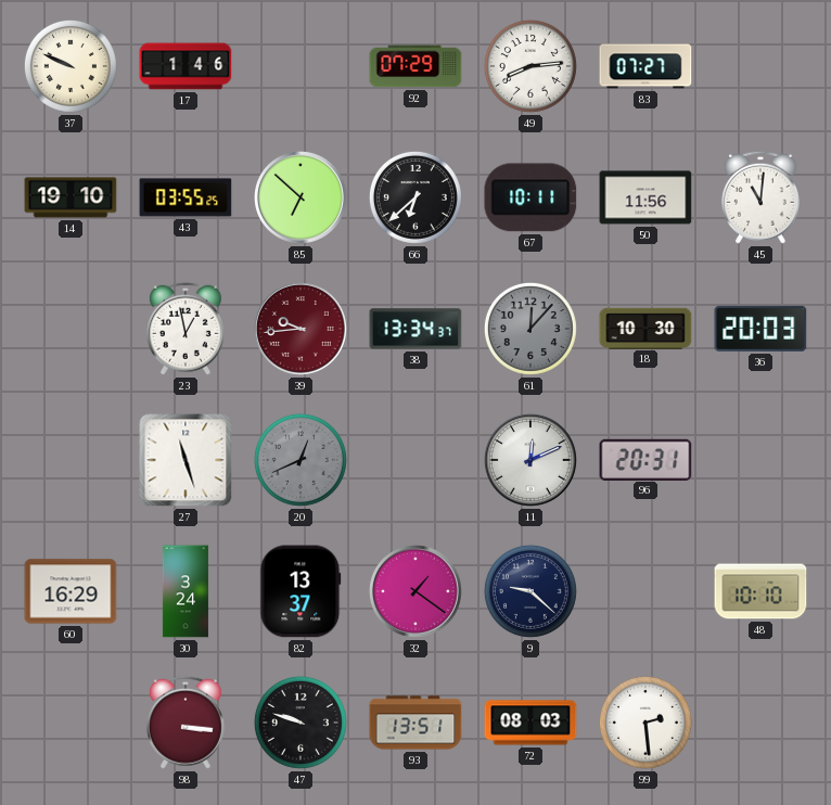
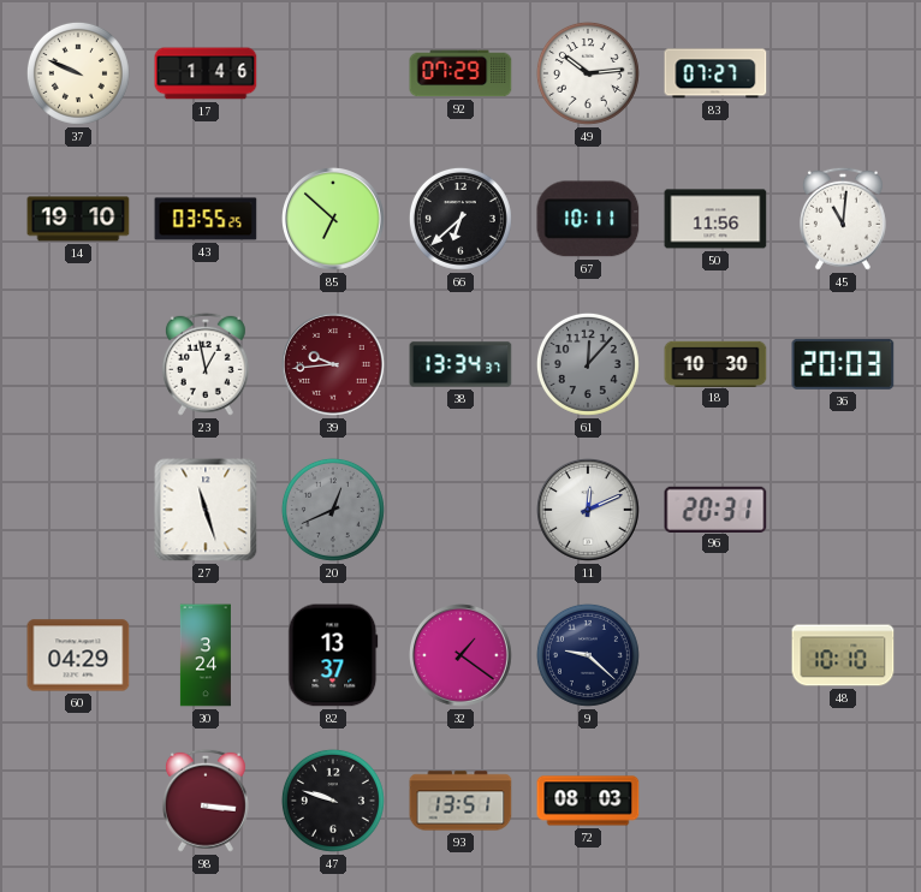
49: 8:14 -> 10:14 (588, 73)
60: 16:29 -> 04:29 (78, 655)
99: 2:29 -> none (645, 723)
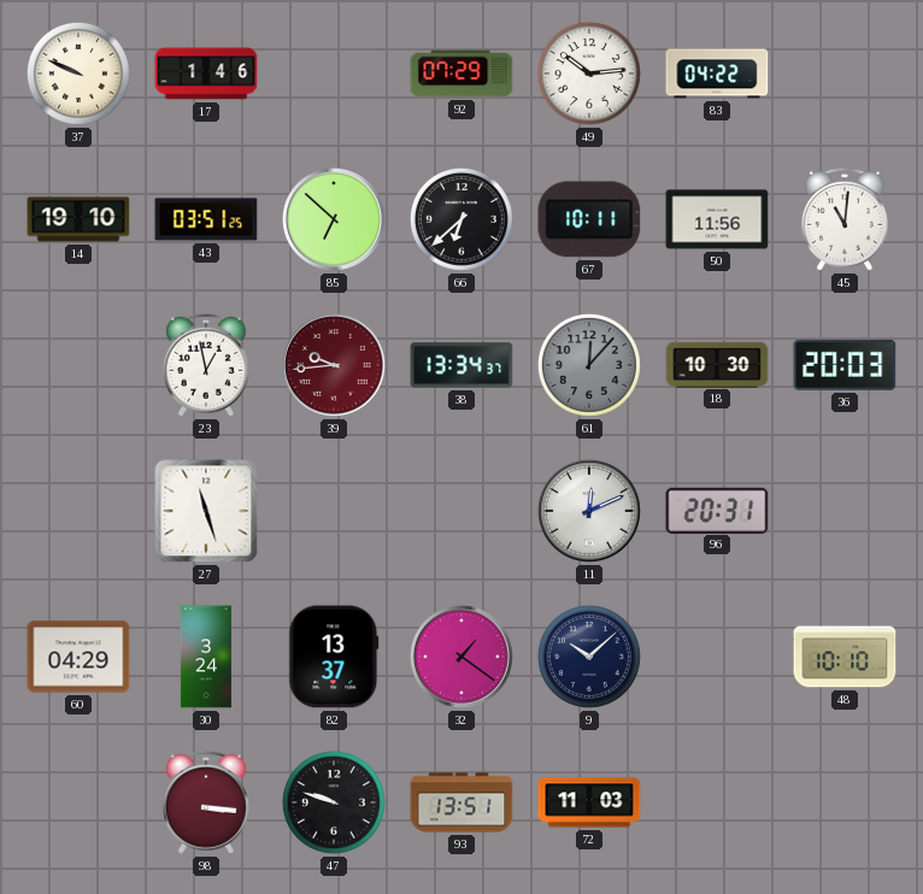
83: 07:27 -> 04:22 (717, 73)
43: 03:55 -> 03:51 (206, 219)
20: 12:41 -> none (333, 510)
9: 9:22 -> 10:08 (589, 657)
72: 08:03 -> 11:03 (589, 802)
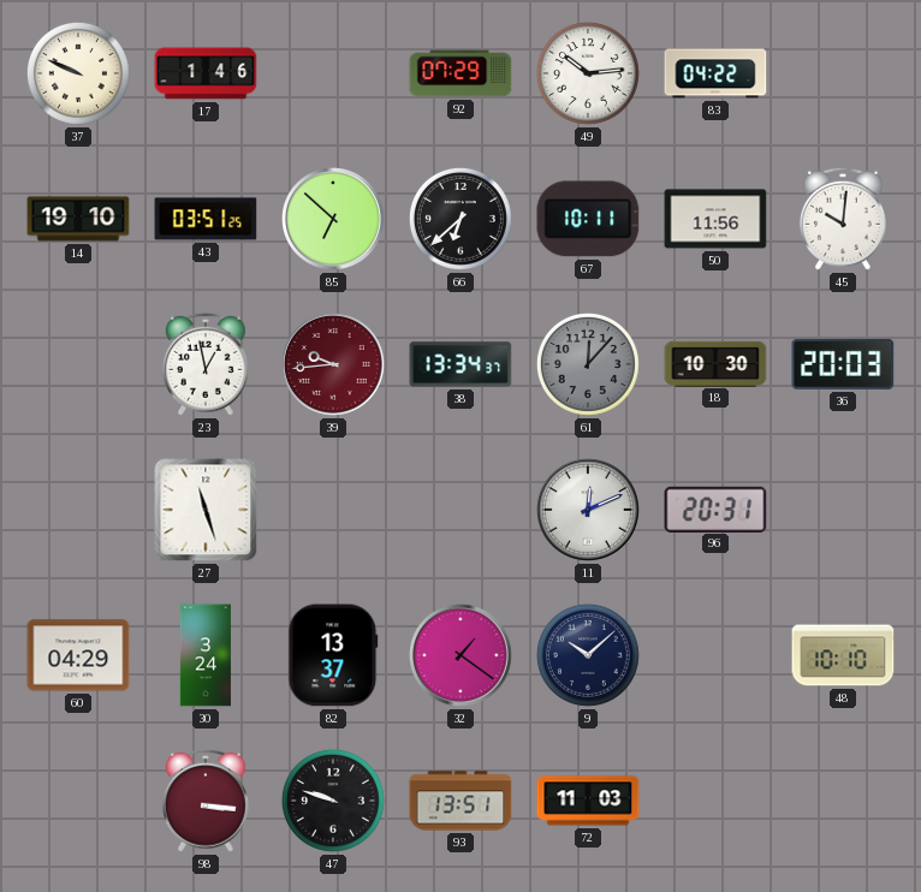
45: 11:01 -> 10:01 (843, 219)
